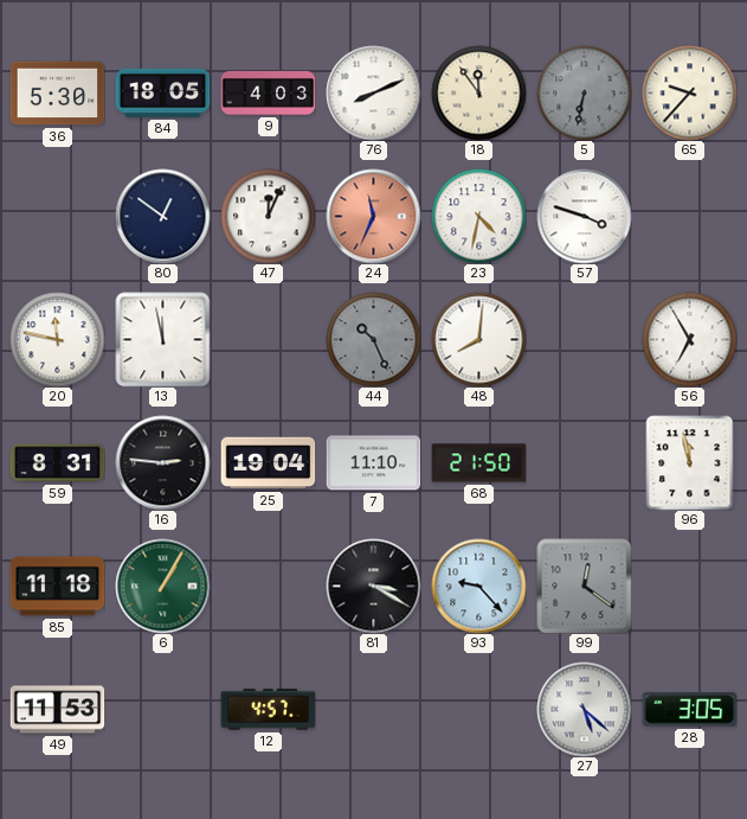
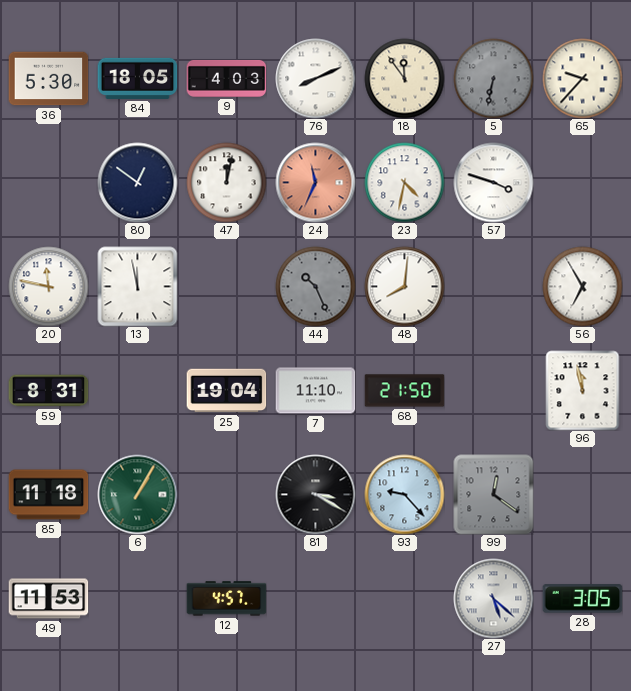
47: 12:04 -> 12:02 (226, 182)
16: 2:46 -> none (162, 462)
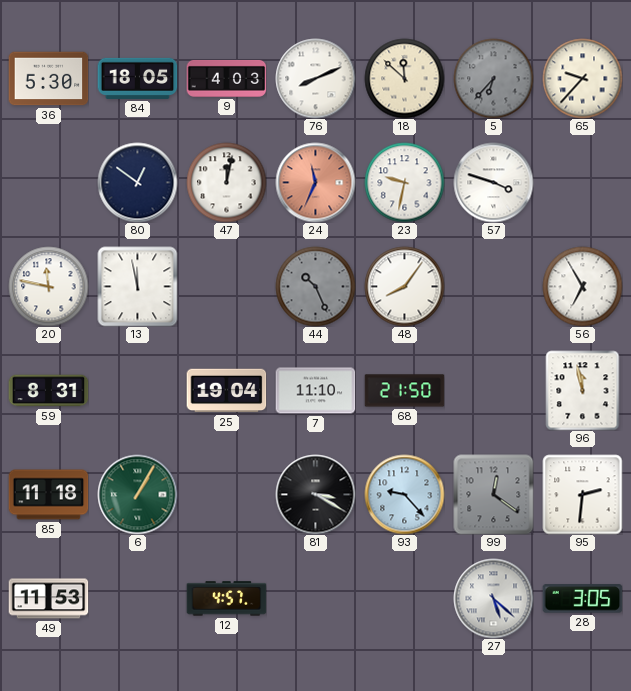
18: 11:54 -> 11:52 (404, 78)
5: 6:32 -> 6:37 (493, 78)
23: 4:32 -> 9:32 (404, 182)
48: 8:01 -> 8:06 (404, 286)
95: none -> 2:31 (582, 494)
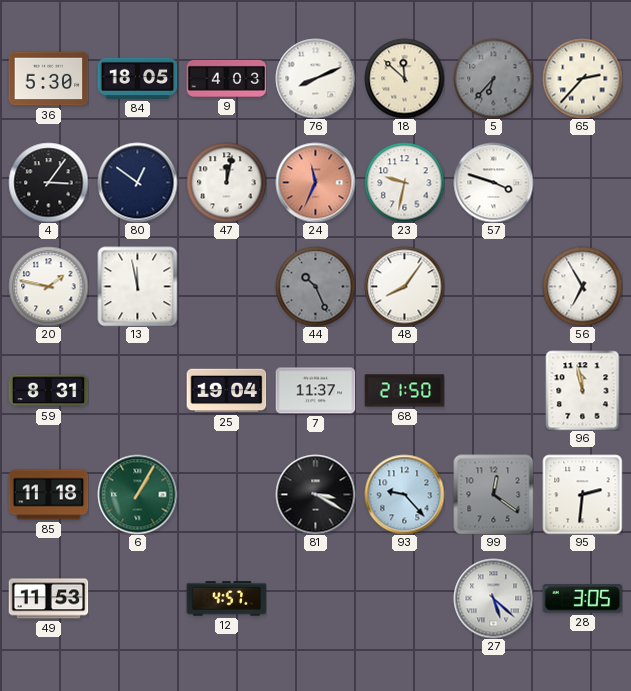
65: 9:37 -> 2:37 (582, 78)
4: none -> 3:06 (48, 182)
20: 11:47 -> 1:47 (48, 286)
7: 11:10 -> 11:37 (315, 391)
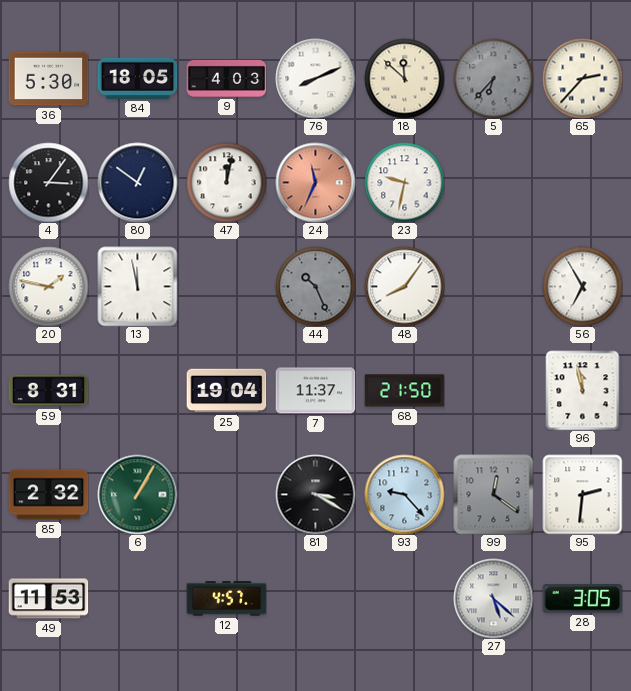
57: 3:48 -> none (493, 182)
85: 11:18 -> 2:32 (48, 495)
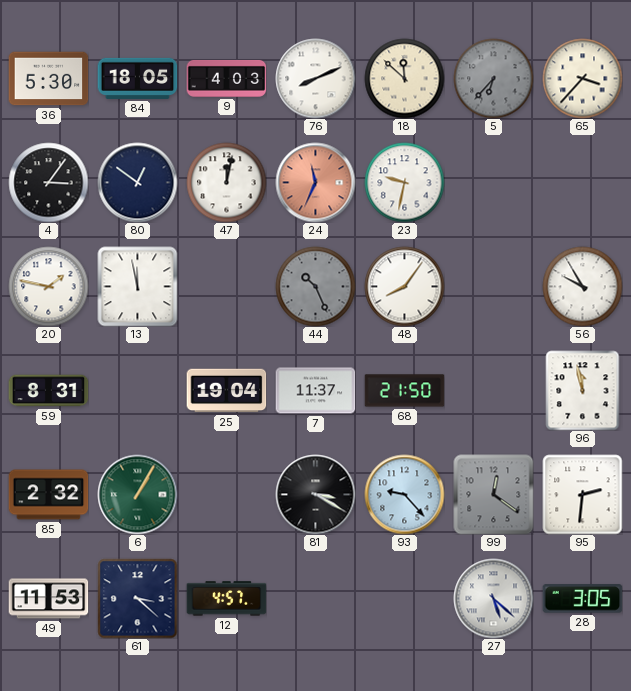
65: 2:37 -> 3:37 (582, 78)
56: 6:55 -> 9:55 (582, 286)
61: none -> 3:22 (137, 598)
